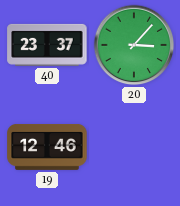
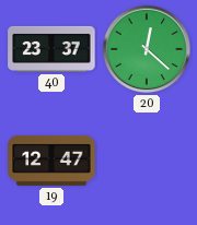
20: 3:07 -> 12:22 (147, 49)
19: 12:46 -> 12:47 (51, 162)
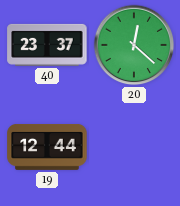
19: 12:47 -> 12:44 (47, 148)
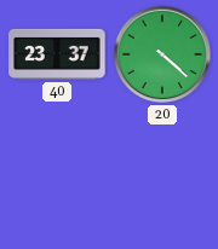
20: 12:22 -> 4:22 (162, 54)
19: 12:44 -> none (47, 148)
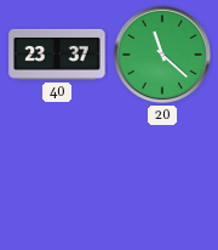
20: 4:22 -> 11:22 (162, 55)
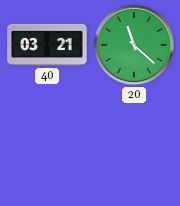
40: 23:37 -> 03:21 (47, 45)
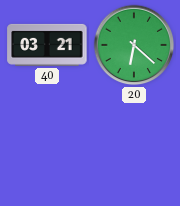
20: 11:22 -> 6:22 (134, 45)
